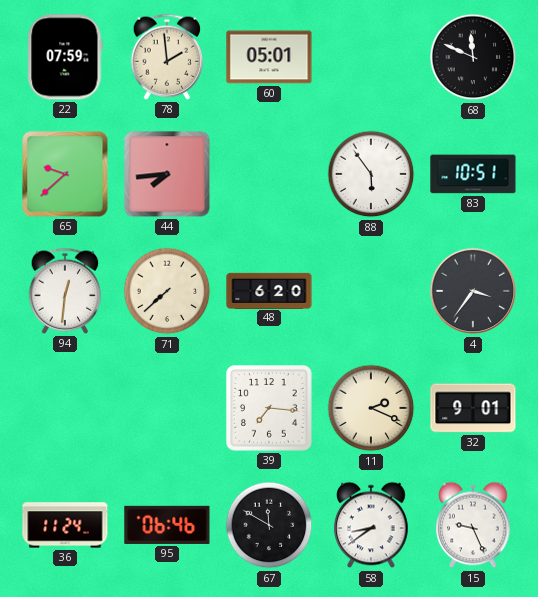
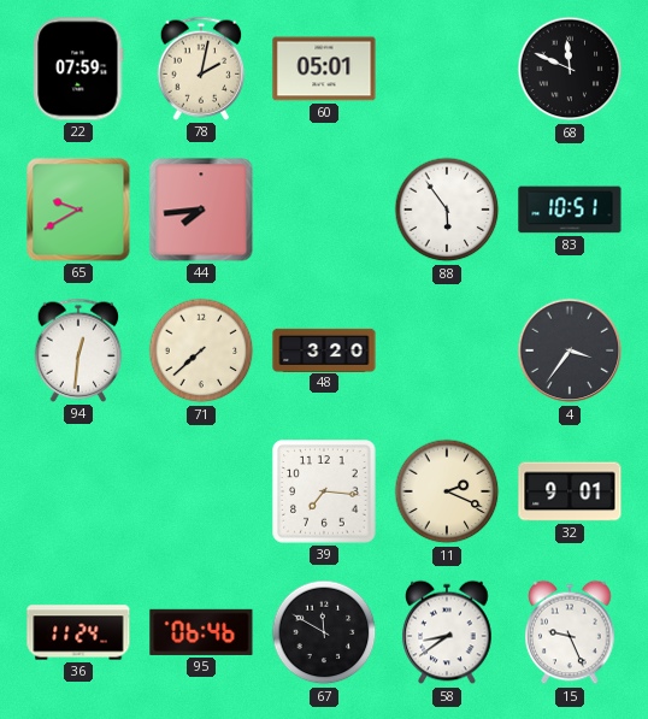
78: 1:59 -> 2:02 (201, 69)
65: 9:38 -> 9:40 (78, 210)
48: 6:20 -> 3:20 (324, 349)
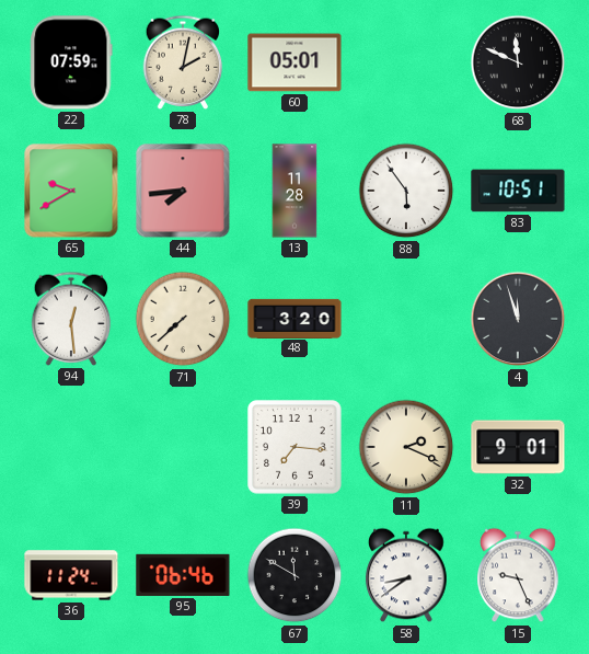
13: none -> 11:28 (294, 191)
94: 12:31 -> 12:29 (71, 319)
4: 3:36 -> 11:57 (518, 319)
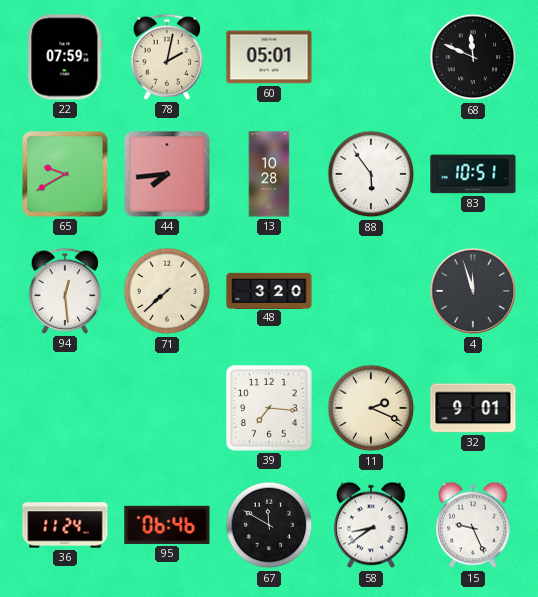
13: 11:28 -> 10:28 (269, 174)
